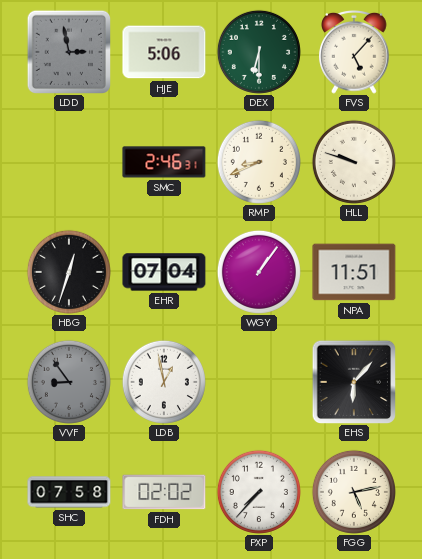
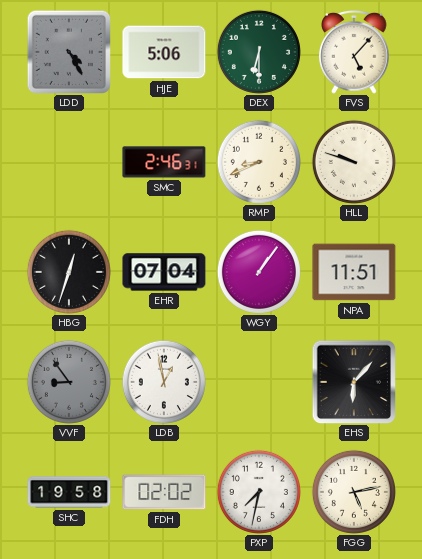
LDD: 2:58 -> 4:25 (68, 51)
SHC: 07:58 -> 19:58 (69, 492)
PXP: 7:37 -> 7:32 (259, 492)
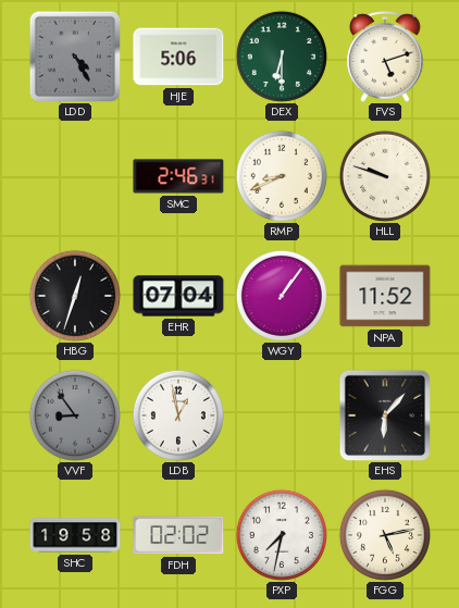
FVS: 5:07 -> 5:12 (385, 58)
NPA: 11:51 -> 11:52 (385, 296)
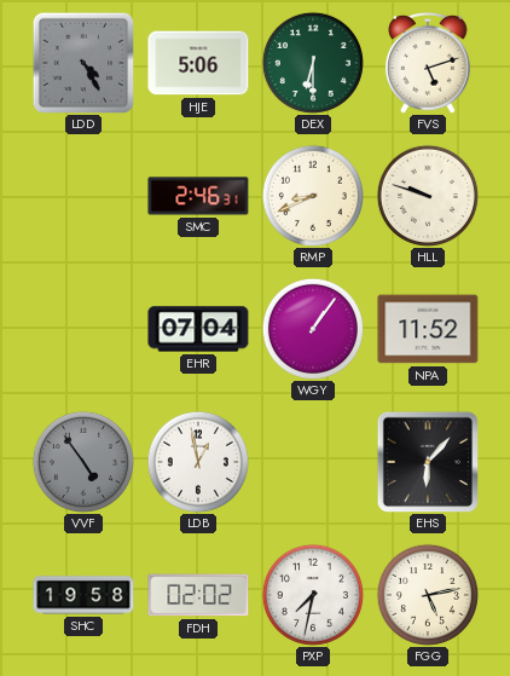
HBG: 12:33 -> none (75, 296)
VVF: 8:54 -> 4:54 (83, 462)
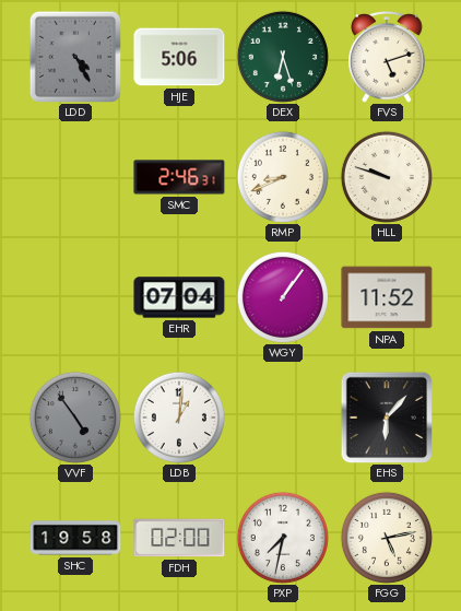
DEX: 6:30 -> 6:27 (283, 57)
LDB: 12:58 -> 1:01 (179, 418)
FDH: 02:02 -> 02:00 (179, 538)
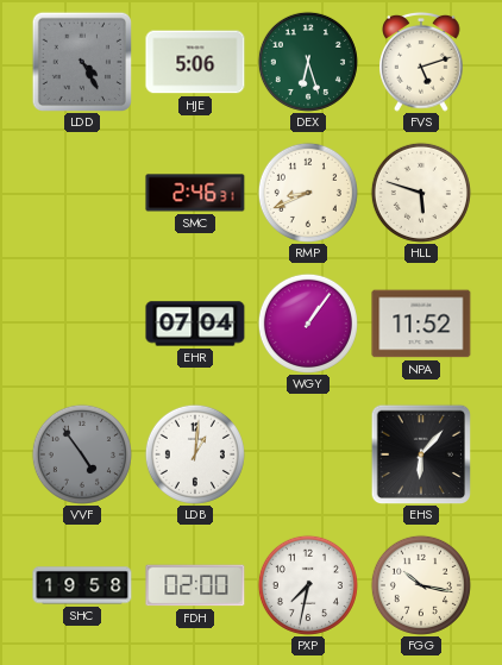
HLL: 9:48 -> 5:48 (421, 193)
FGG: 5:13 -> 10:17 (421, 585)
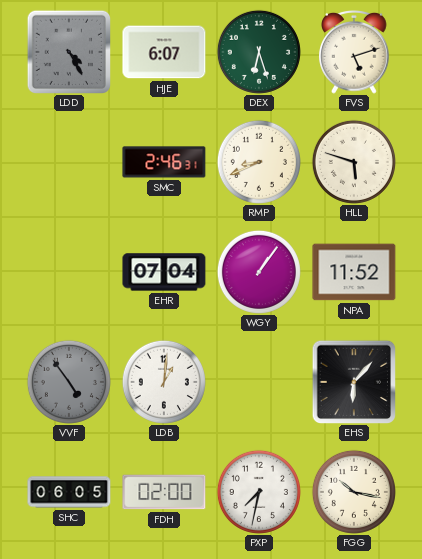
HJE: 5:06 -> 6:07 (164, 52)
SHC: 19:58 -> 06:05 (69, 492)
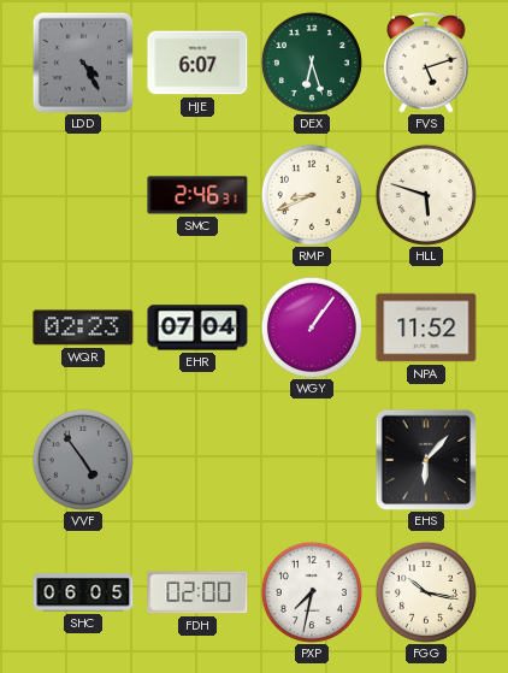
WQR: none -> 02:23 (83, 327)
LDB: 1:01 -> none (164, 382)
